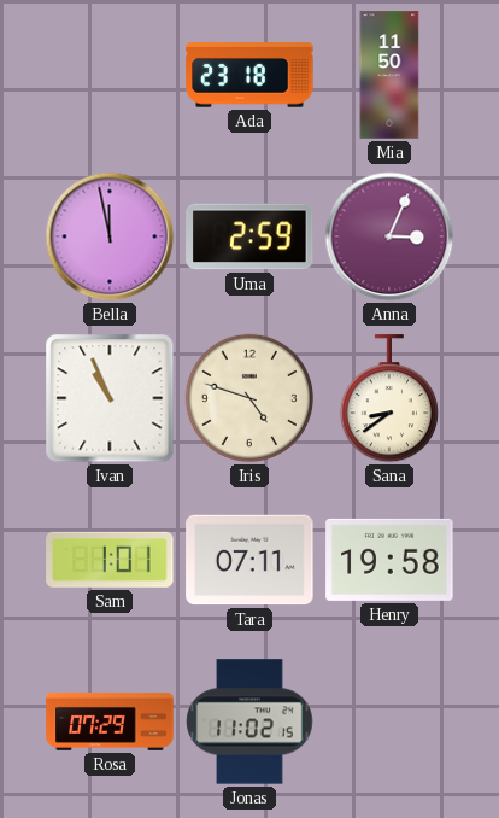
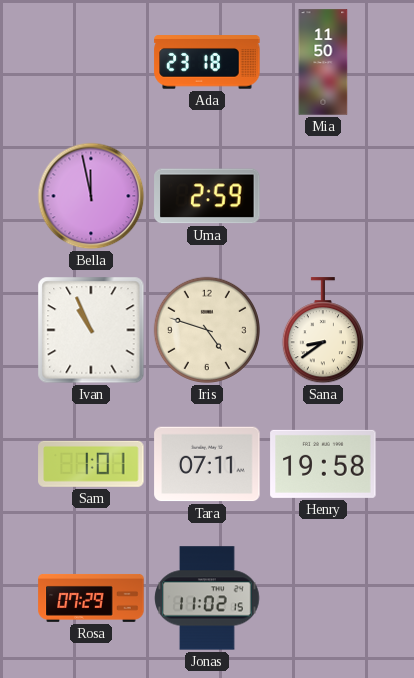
Anna: 3:04 -> none (389, 236)
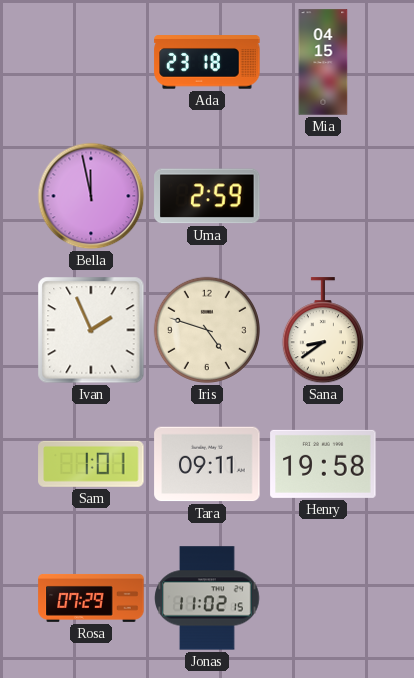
Mia: 11:50 -> 04:15 (323, 62)
Ivan: 10:56 -> 1:56 (91, 330)
Tara: 07:11 -> 09:11 (207, 464)
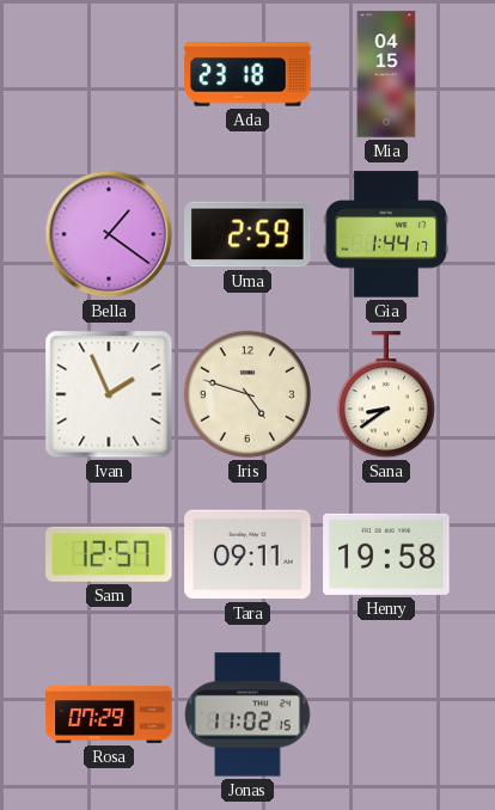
Bella: 11:58 -> 1:21 (109, 234)
Gia: none -> 1:44 (386, 234)
Sam: 1:01 -> 12:57 (109, 554)
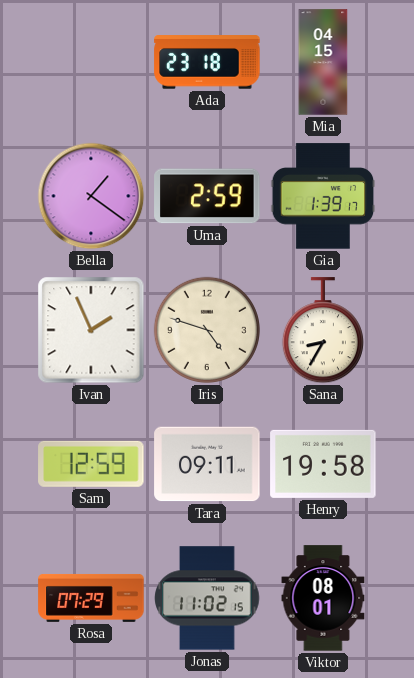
Gia: 1:44 -> 1:39 (323, 196)
Sana: 8:39 -> 8:35 (323, 331)
Sam: 12:57 -> 12:59 (91, 464)
Viktor: none -> 08:01 (323, 598)
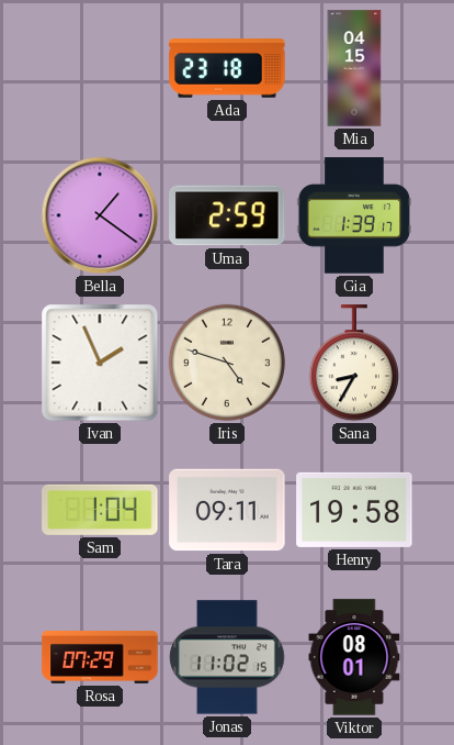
Sam: 12:59 -> 1:04 (100, 510)
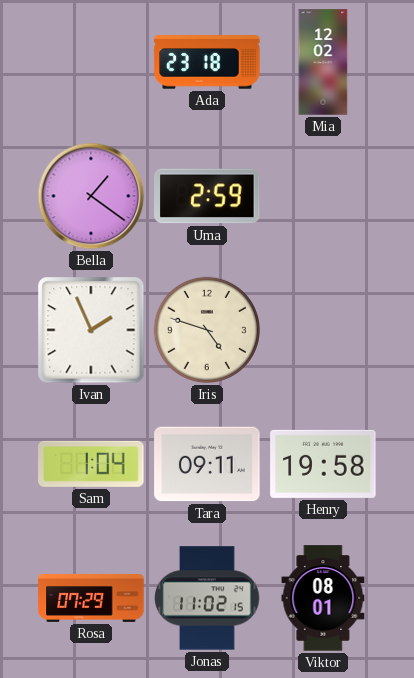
Mia: 04:15 -> 12:02 (323, 62)
Gia: 1:39 -> none (354, 215)
Sana: 8:35 -> none (354, 364)
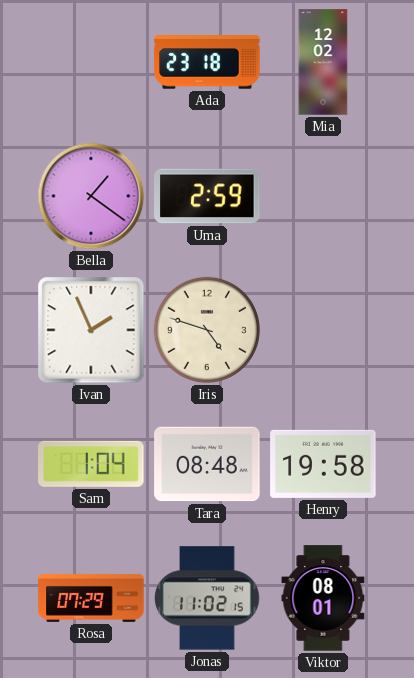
Tara: 09:11 -> 08:48 (207, 464)
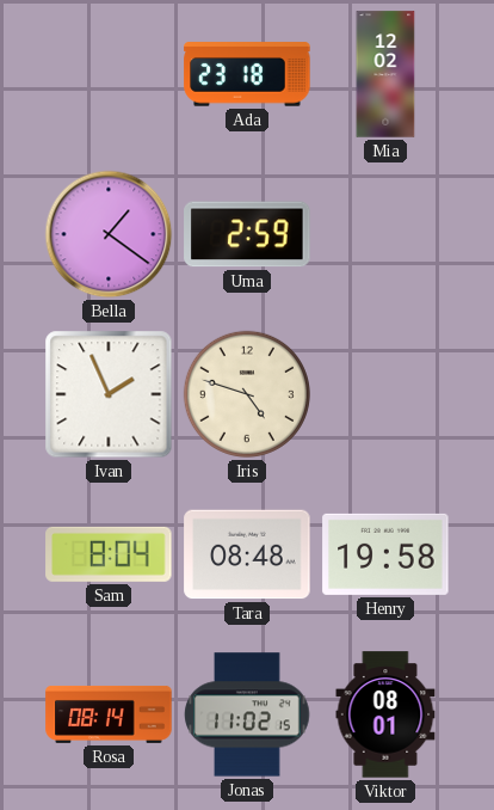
Sam: 1:04 -> 8:04 (109, 554)
Rosa: 07:29 -> 08:14 (109, 714)
